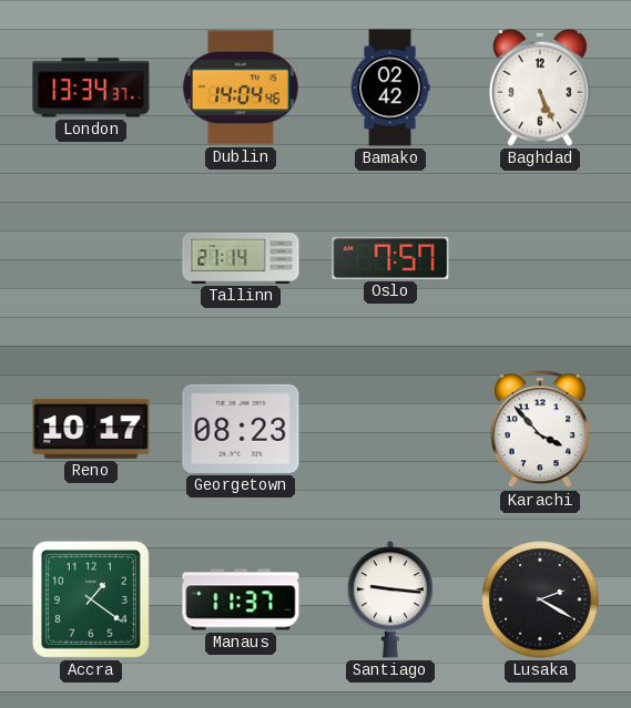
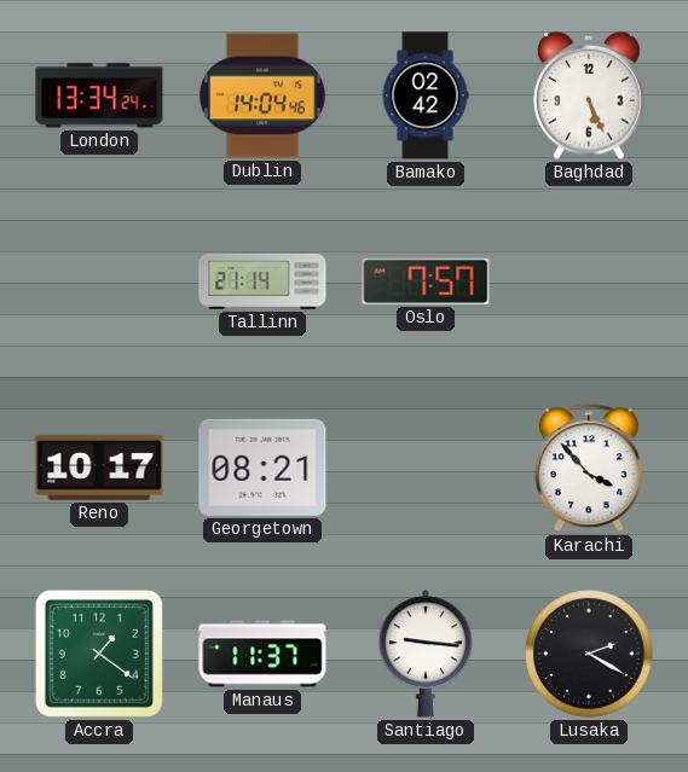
London: 13:34:37 -> 13:34:24 (99, 95)
Georgetown: 08:23 -> 08:21 (262, 468)
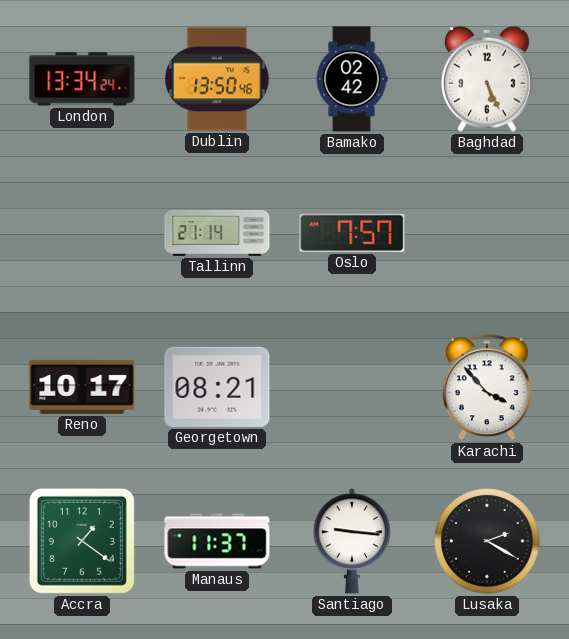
Dublin: 14:04 -> 13:50 (217, 79)
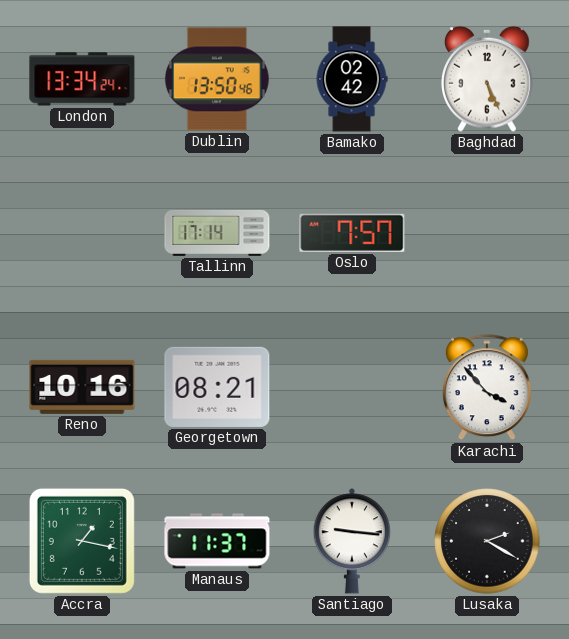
Tallinn: 21:14 -> 17:14 (217, 233)
Reno: 10:17 -> 10:16 (82, 387)
Accra: 1:21 -> 1:17 (82, 541)
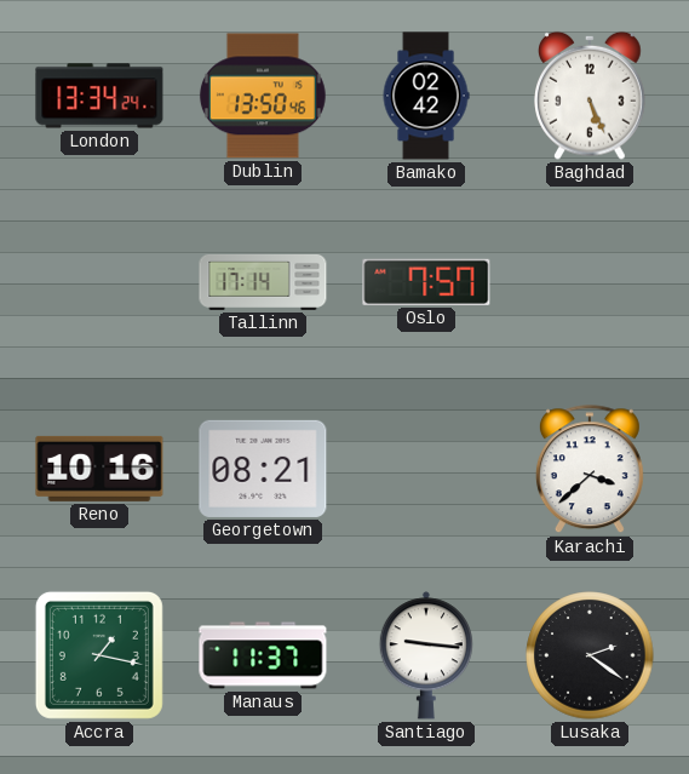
Karachi: 3:53 -> 3:38 (590, 470)
Lusaka: 2:20 -> 2:21 (590, 655)
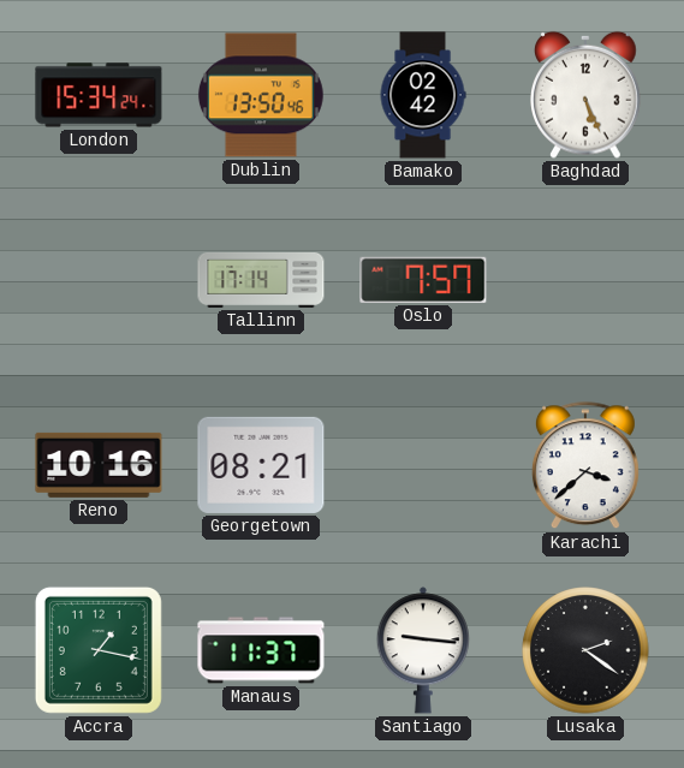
London: 13:34 -> 15:34 (99, 95)
